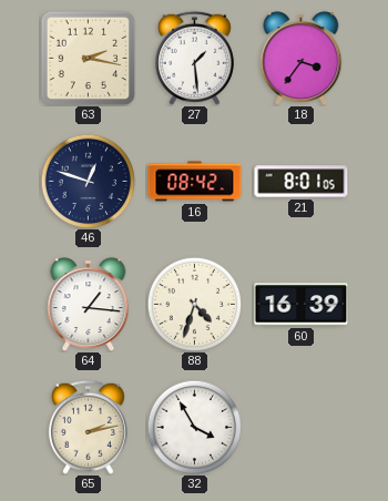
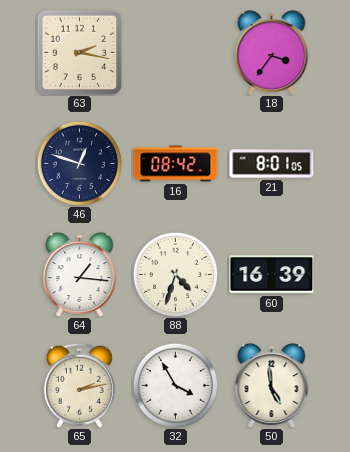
27: 1:29 -> none (194, 58)
50: none -> 4:59 (272, 386)
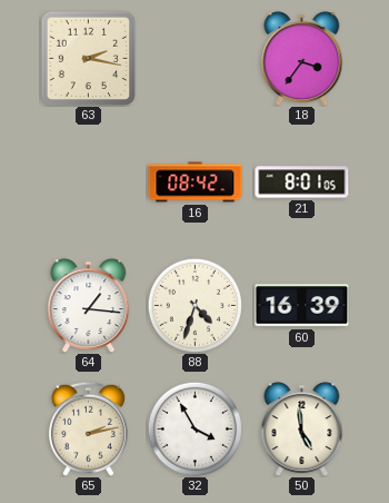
46: 12:48 -> none (79, 163)
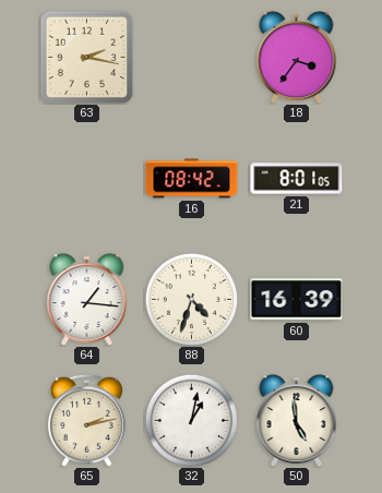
32: 3:55 -> 1:02 (191, 420)
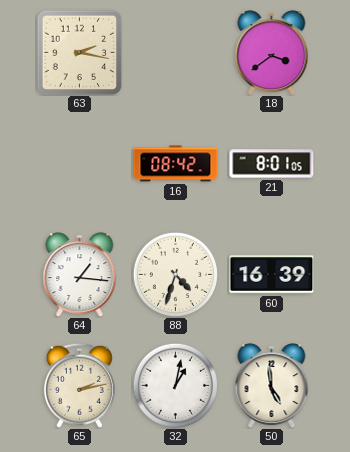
18: 3:36 -> 3:39 (272, 53)
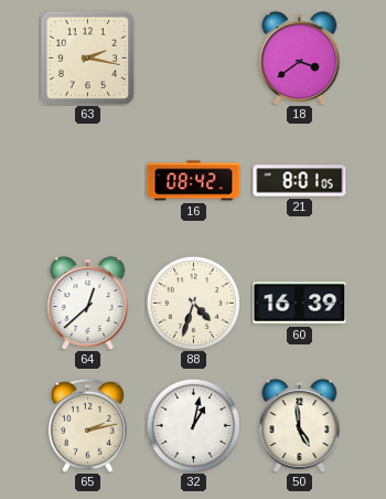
64: 1:16 -> 12:38 (88, 304)
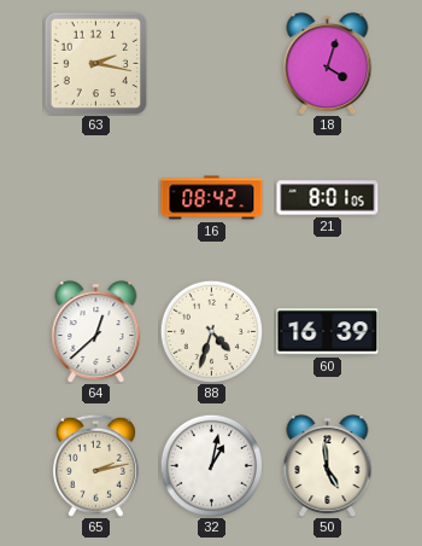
18: 3:39 -> 4:03 (328, 64)
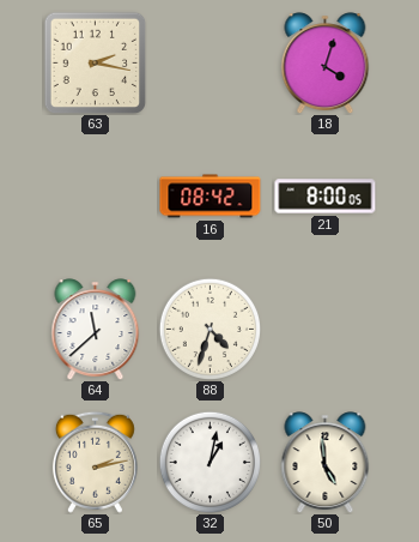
21: 8:01 -> 8:00 (326, 197)
64: 12:38 -> 11:38 (96, 330)
60: 16:39 -> none (328, 332)
